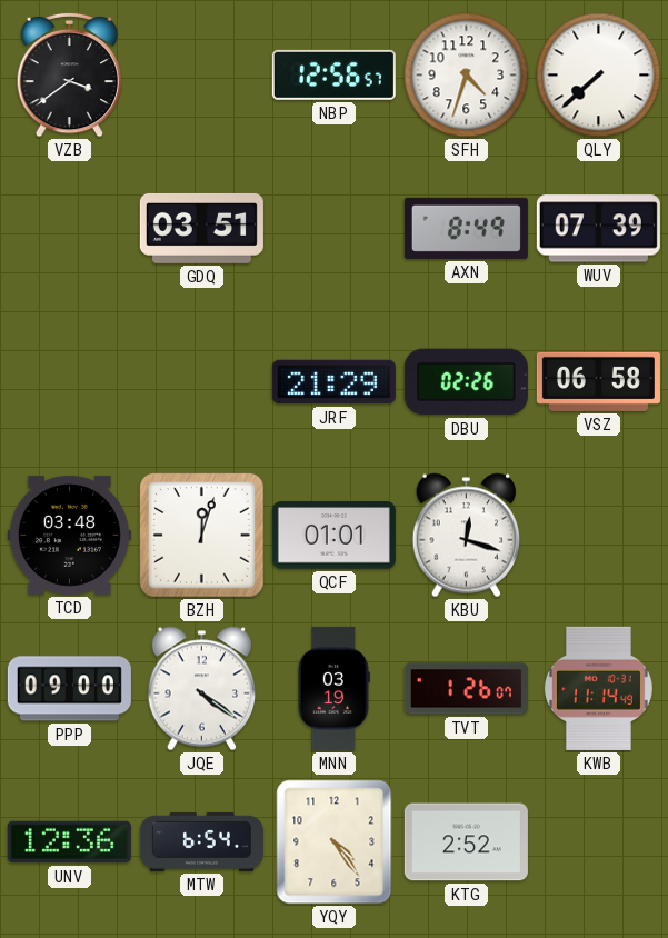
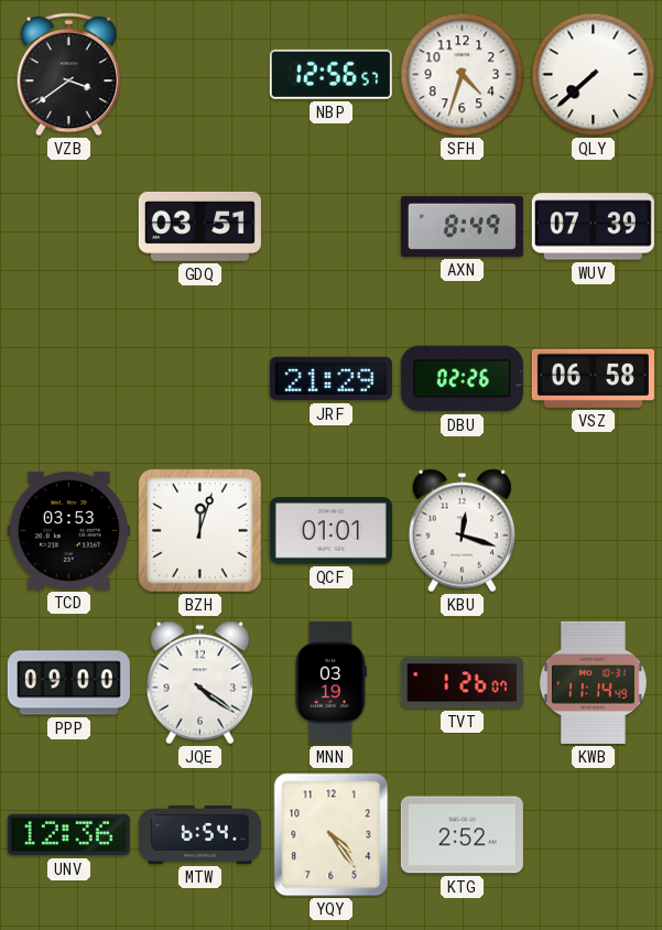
TCD: 03:48 -> 03:53 (68, 530)
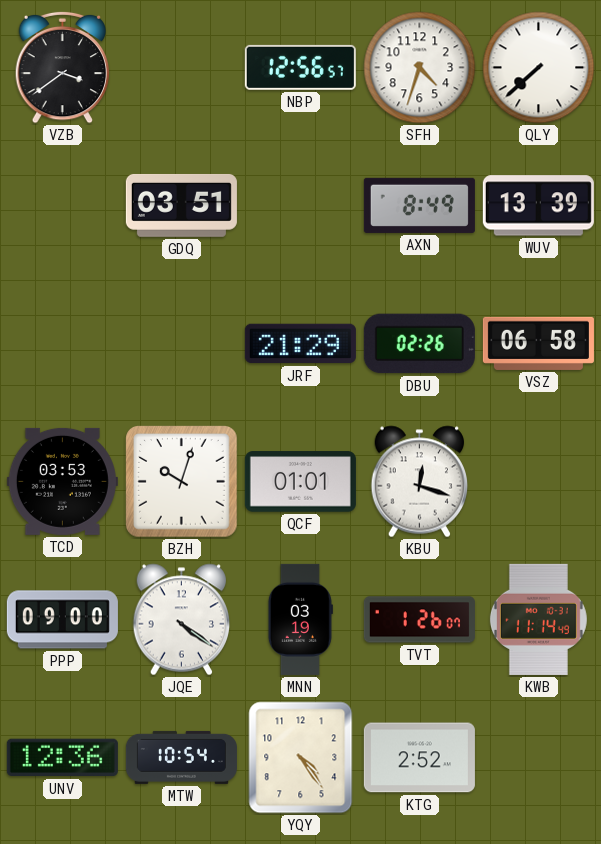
WUV: 07:39 -> 13:39 (538, 206)
BZH: 12:03 -> 10:03 (182, 482)
MTW: 6:54 -> 10:54 (181, 757)
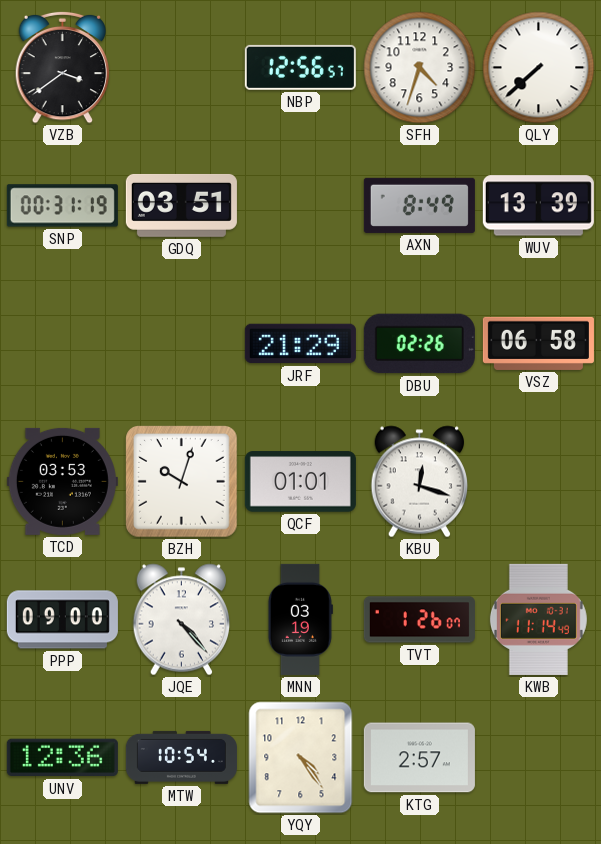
SNP: none -> 00:31 (62, 206)
JQE: 4:21 -> 4:23 (181, 620)
KTG: 2:52 -> 2:57 (419, 758)
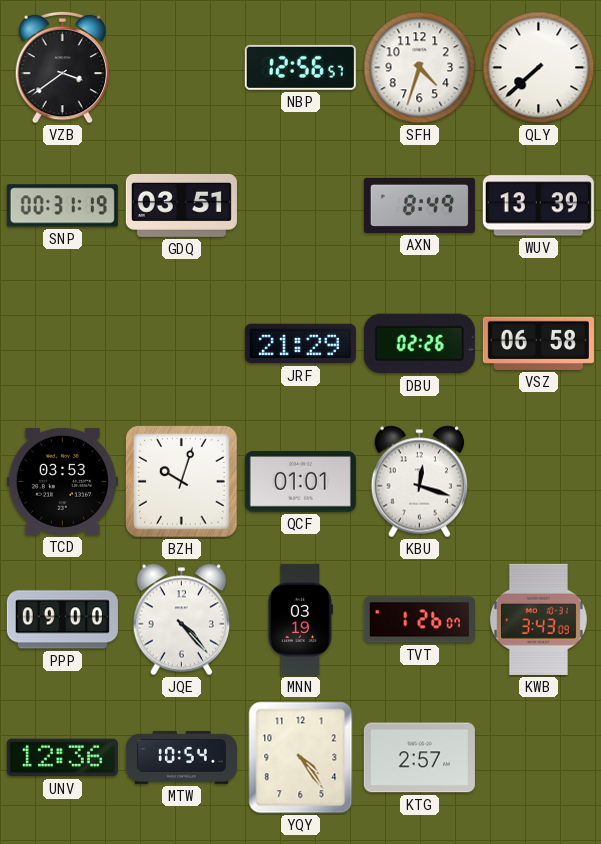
KWB: 11:14 -> 3:43 (538, 619)
